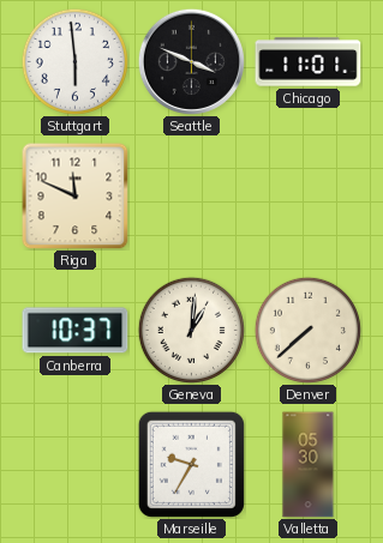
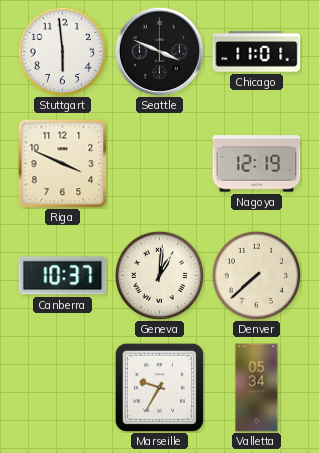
Riga: 11:49 -> 3:49 (62, 163)
Nagoya: none -> 12:19 (257, 164)
Valletta: 05:30 -> 05:34 (257, 388)
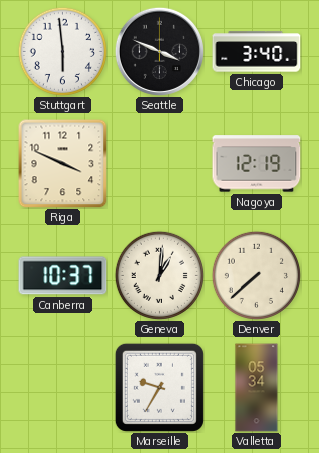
Chicago: 11:01 -> 3:40 (257, 52)
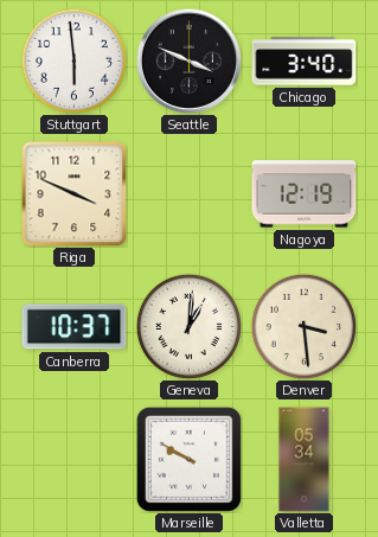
Denver: 7:38 -> 3:29 (303, 326)
Marseille: 9:35 -> 9:50 (188, 459)
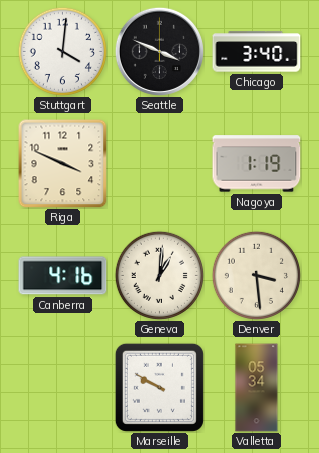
Stuttgart: 5:59 -> 4:01 (62, 51)
Nagoya: 12:19 -> 1:19 (257, 164)
Canberra: 10:37 -> 4:16 (63, 276)
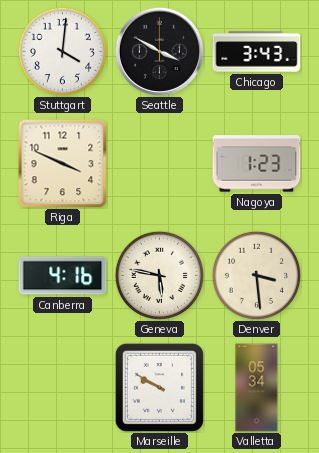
Seattle: 3:49 -> 3:50 (159, 51)
Chicago: 3:40 -> 3:43 (257, 52)
Nagoya: 1:19 -> 1:23 (257, 164)
Geneva: 1:01 -> 5:47 (159, 275)
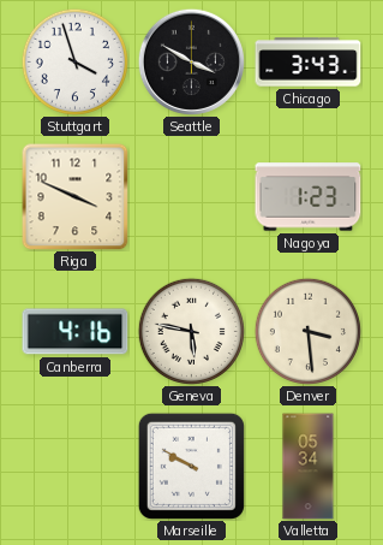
Stuttgart: 4:01 -> 3:57 (74, 61)
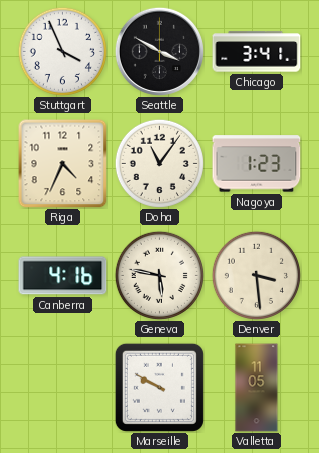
Stuttgart: 3:57 -> 3:56 (62, 51)
Chicago: 3:43 -> 3:41 (257, 52)
Riga: 3:49 -> 4:34 (62, 163)
Doha: none -> 11:06 (159, 163)
Valletta: 05:34 -> 11:05 (257, 388)
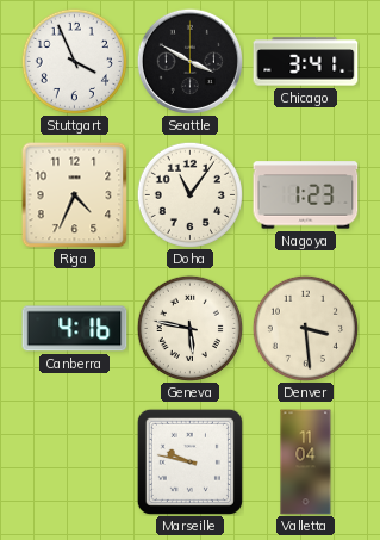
Marseille: 9:50 -> 9:47 (189, 461)
Valletta: 11:05 -> 11:04 (306, 463)
